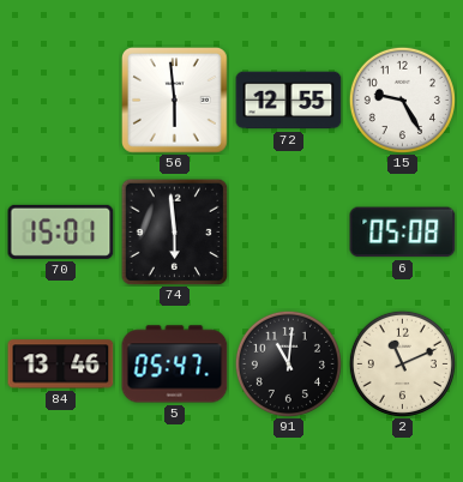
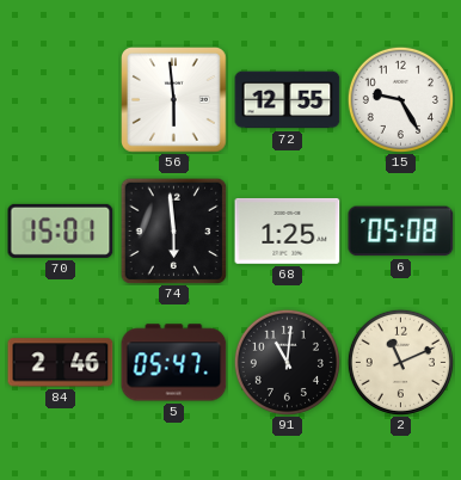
68: none -> 1:25 (288, 230)
84: 13:46 -> 2:46 (61, 363)
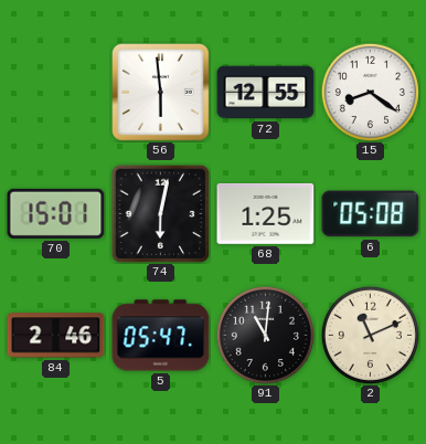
15: 9:25 -> 8:21 (370, 92)
74: 5:59 -> 6:02 (160, 213)
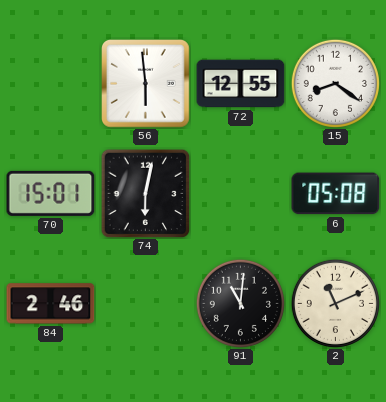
68: 1:25 -> none (266, 213)
5: 05:47 -> none (161, 336)
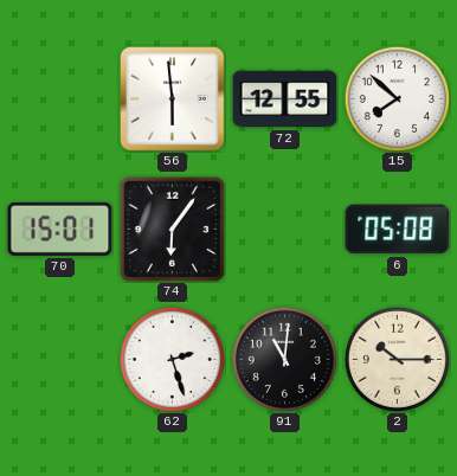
15: 8:21 -> 7:52 (397, 98)
74: 6:02 -> 6:06 (172, 229)
84: 2:46 -> none (51, 304)
62: none -> 2:27 (172, 359)
2: 11:11 -> 10:15 (397, 359)
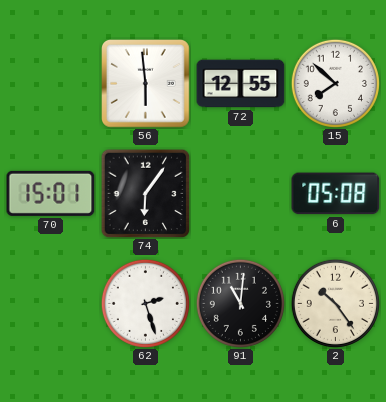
2: 10:15 -> 10:24 (335, 303)
